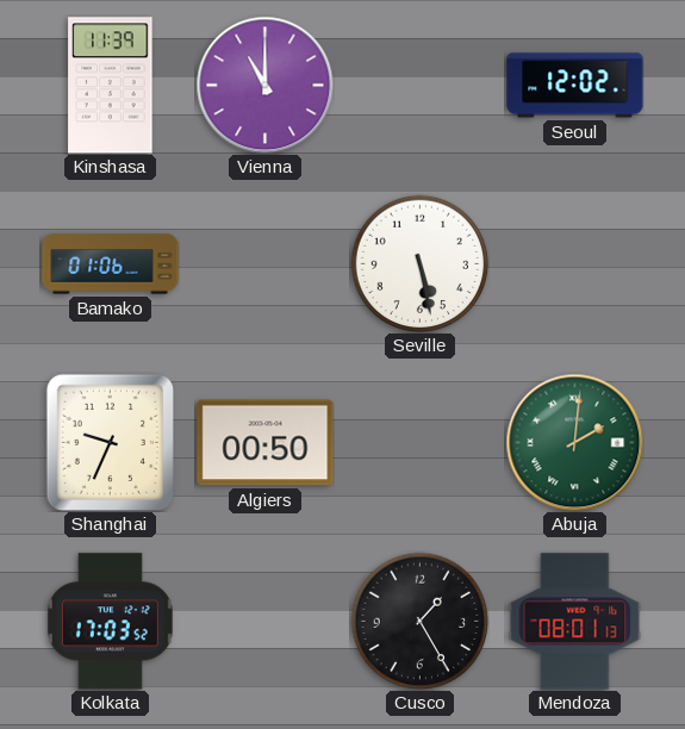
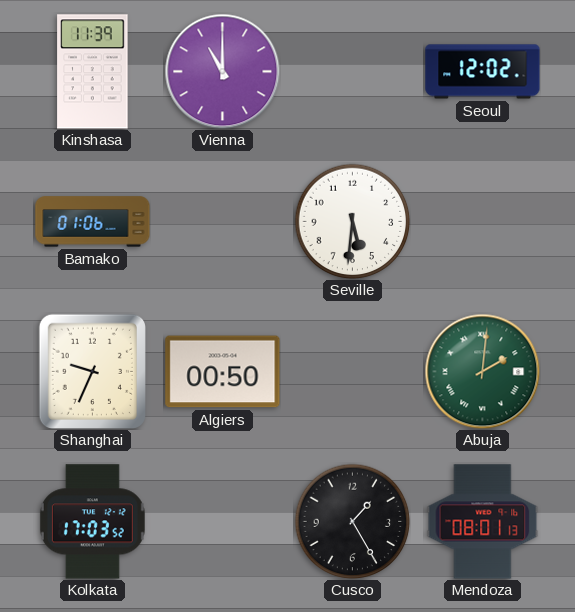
Seville: 5:28 -> 5:31 (352, 221)
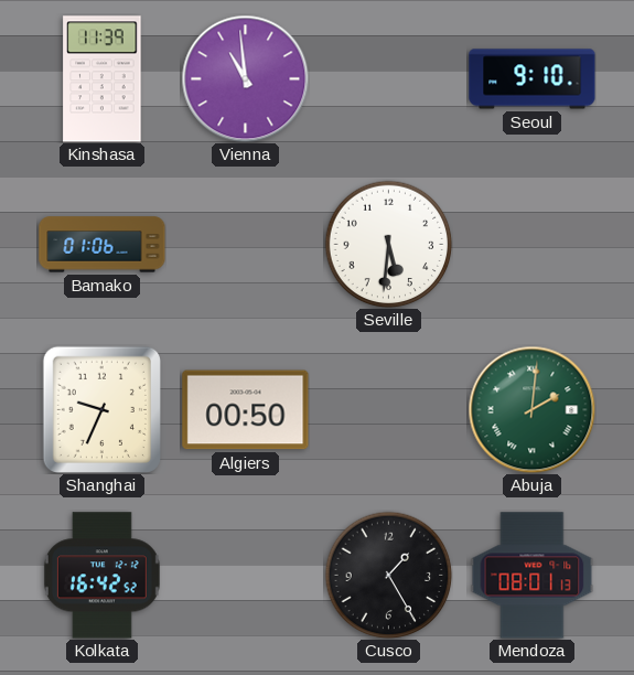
Vienna: 11:00 -> 10:59 (245, 78)
Seoul: 12:02 -> 9:10 (533, 79)
Kolkata: 17:03 -> 16:42 (101, 576)
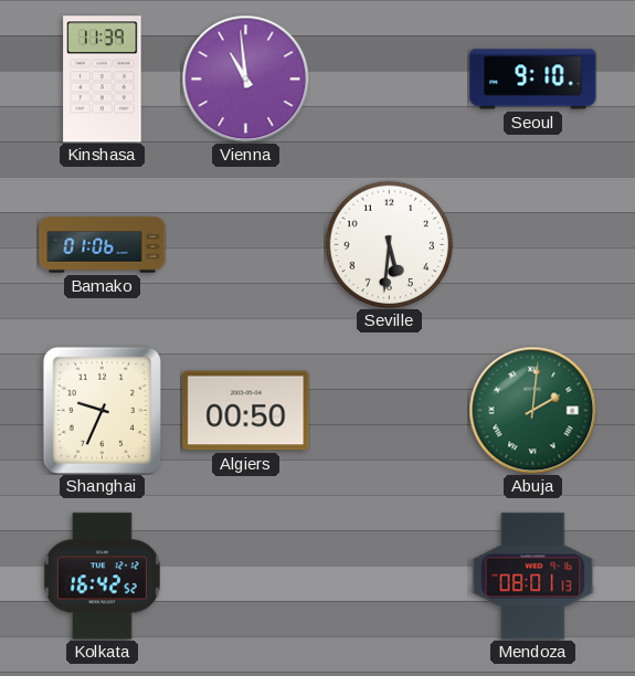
Cusco: 1:25 -> none (388, 575)
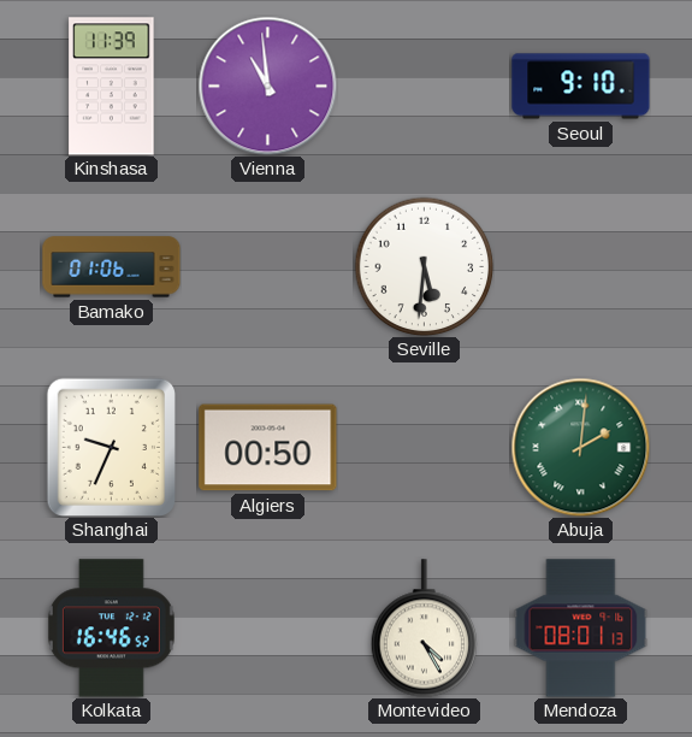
Kolkata: 16:42 -> 16:46 (111, 629)
Montevideo: none -> 4:25 (425, 629)
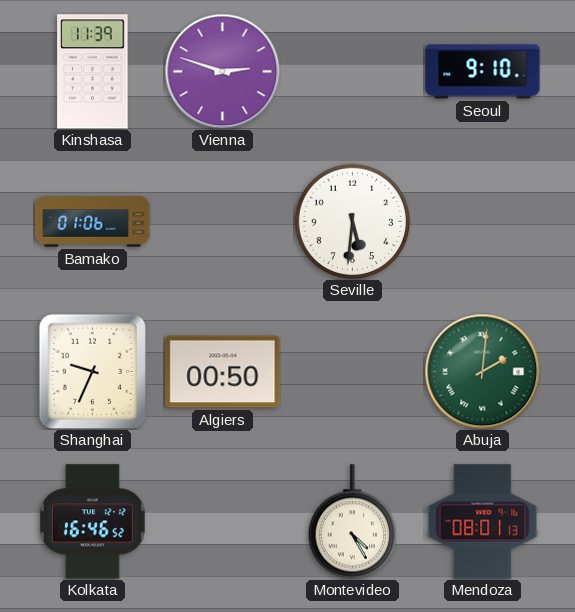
Vienna: 10:59 -> 2:48 (222, 71)
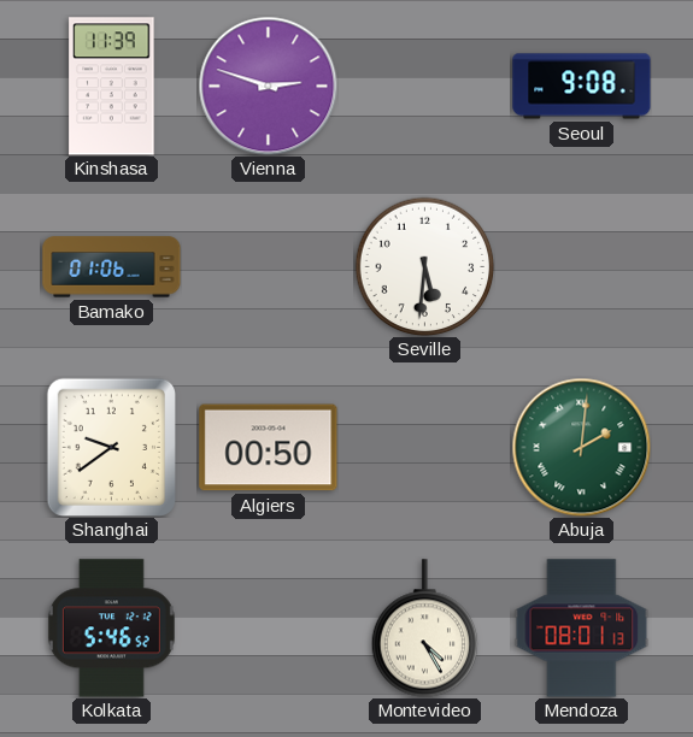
Seoul: 9:10 -> 9:08 (582, 87)
Shanghai: 9:34 -> 9:39 (111, 447)
Kolkata: 16:46 -> 5:46 (111, 629)
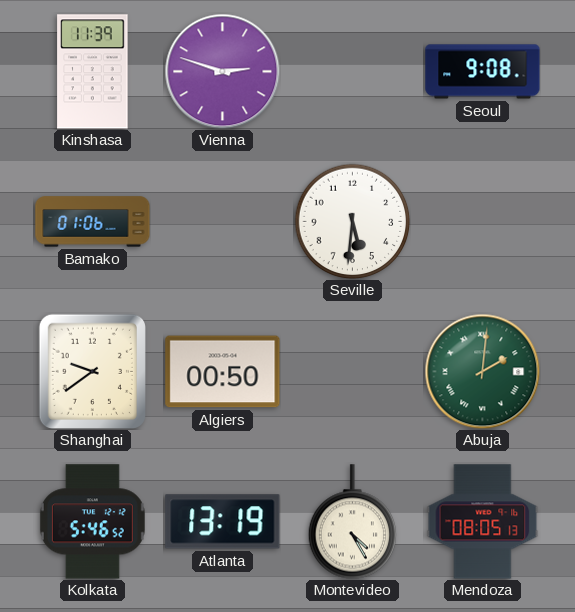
Atlanta: none -> 13:19 (223, 522)
Mendoza: 08:01 -> 08:05 (483, 522)
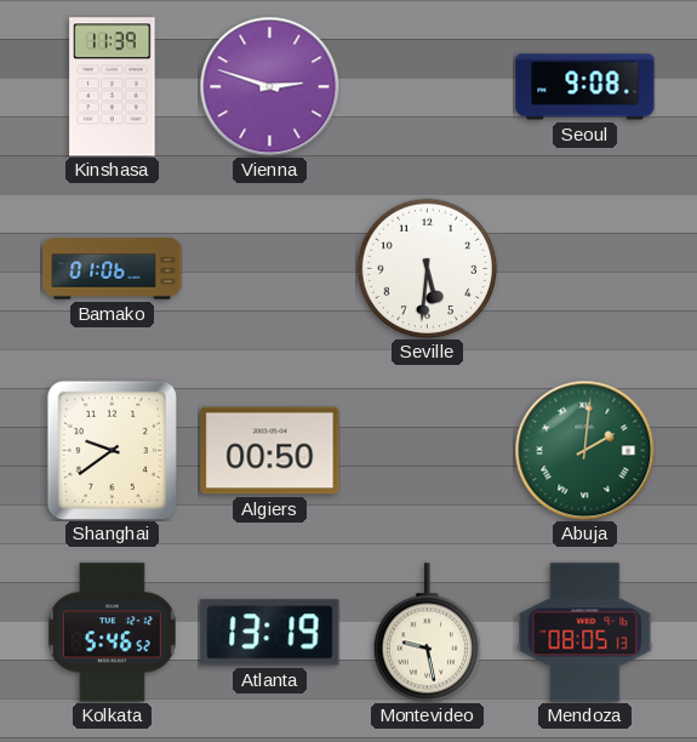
Montevideo: 4:25 -> 9:28 (428, 633)
